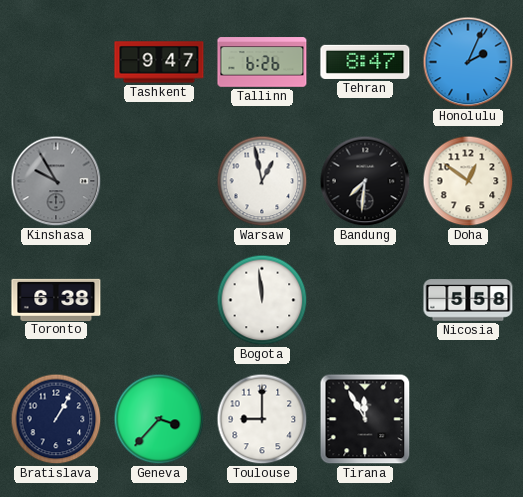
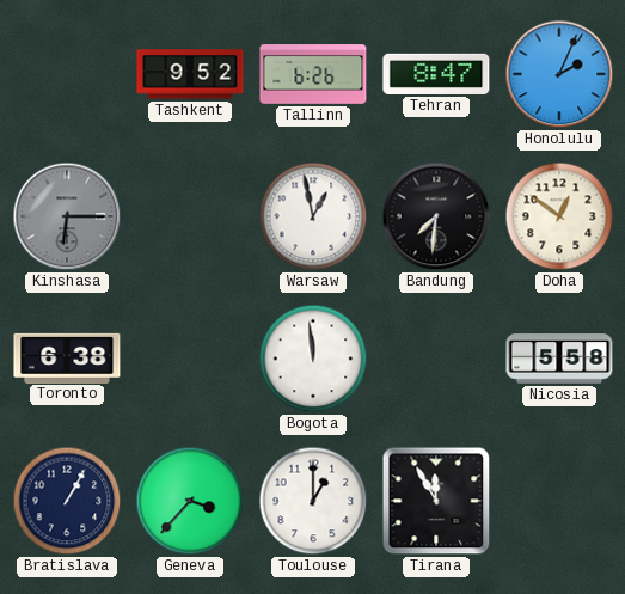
Tashkent: 9:47 -> 9:52 (190, 74)
Kinshasa: 9:55 -> 6:15 (67, 216)
Toulouse: 9:00 -> 1:00 (313, 501)
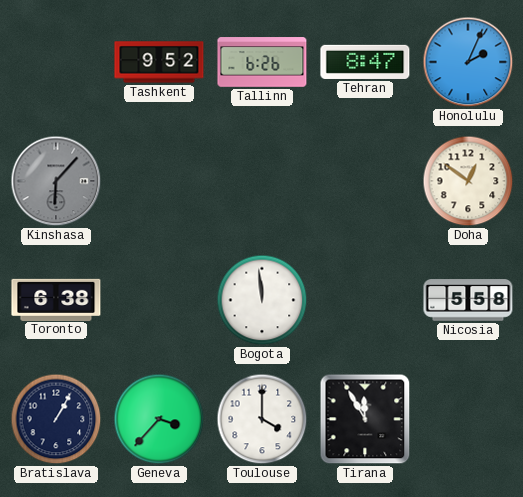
Kinshasa: 6:15 -> 6:07 (56, 181)
Warsaw: 12:58 -> none (313, 216)
Bandung: 7:31 -> none (436, 216)
Toulouse: 1:00 -> 4:00 (262, 419)
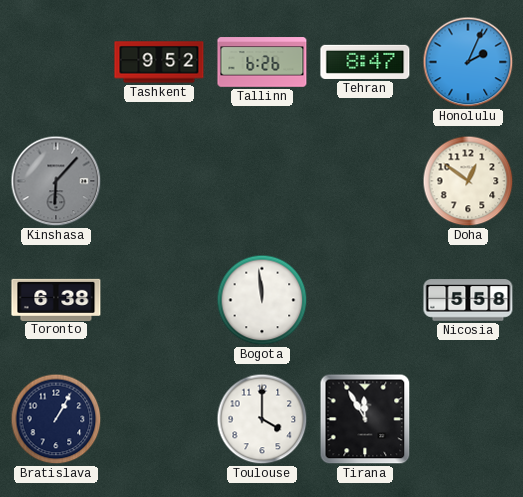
Geneva: 3:37 -> none (159, 419)
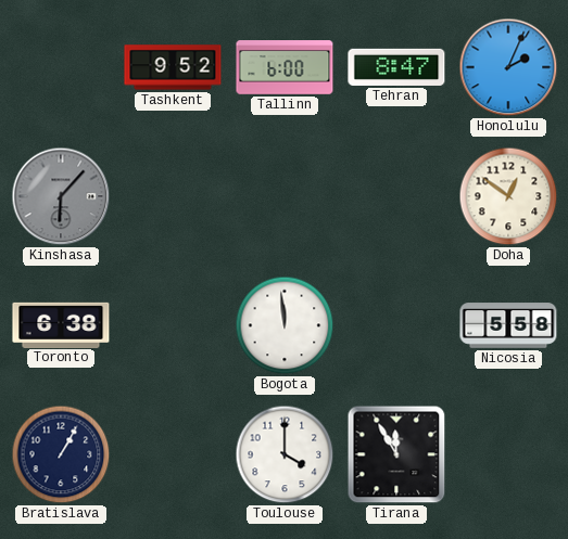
Tallinn: 6:26 -> 6:00 (285, 67)
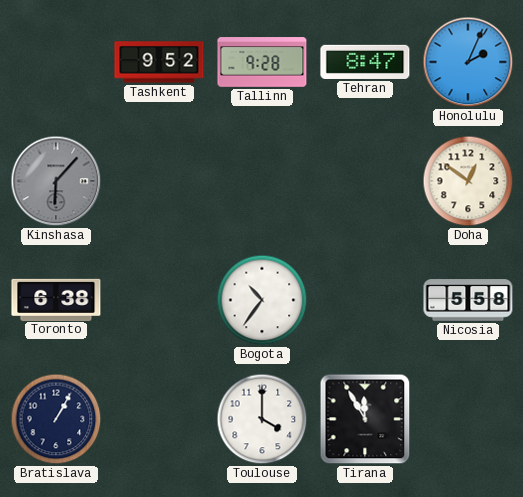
Tallinn: 6:00 -> 9:28 (262, 62)
Bogota: 11:59 -> 10:36 (262, 300)
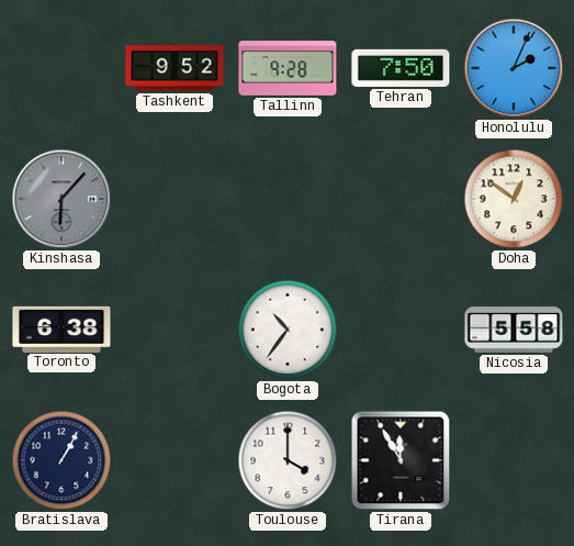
Tehran: 8:47 -> 7:50 (401, 68)
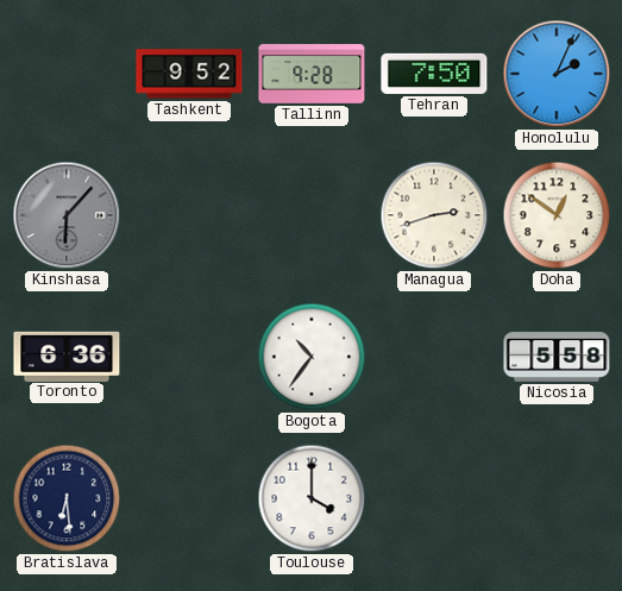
Managua: none -> 2:42 (434, 215)
Toronto: 6:38 -> 6:36 (67, 356)
Bratislava: 1:05 -> 6:29 (67, 498)
Tirana: 11:55 -> none (401, 460)
